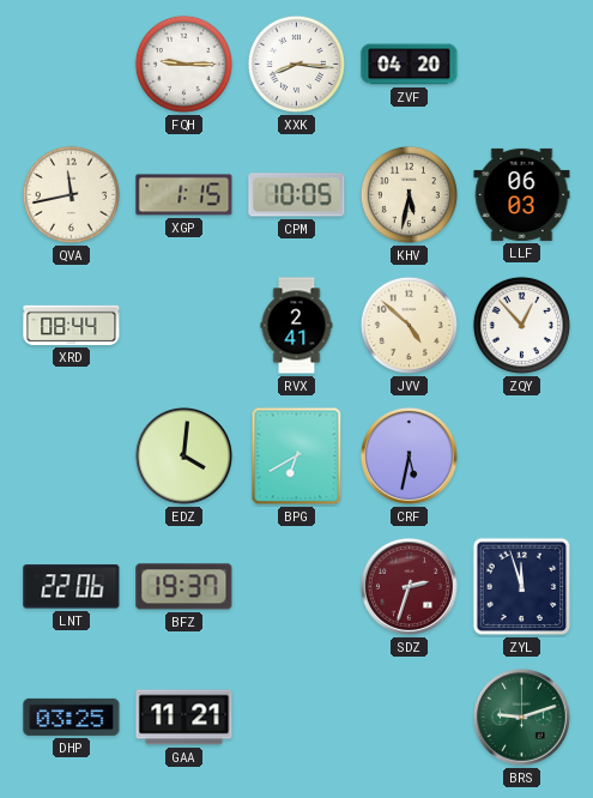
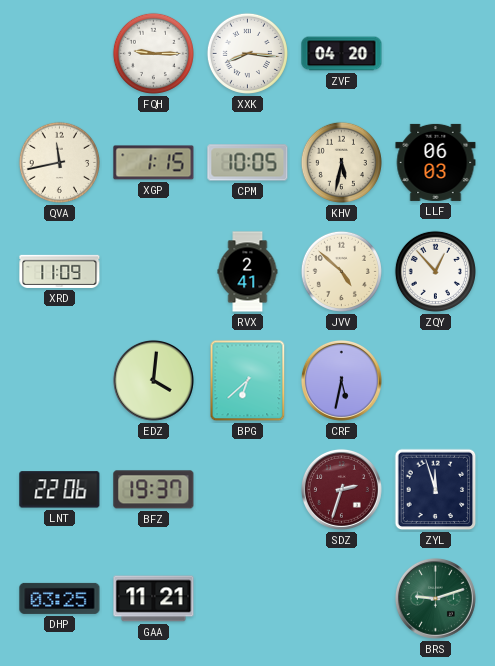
XRD: 08:44 -> 11:09 (60, 271)
BPG: 6:40 -> 6:38 (248, 381)
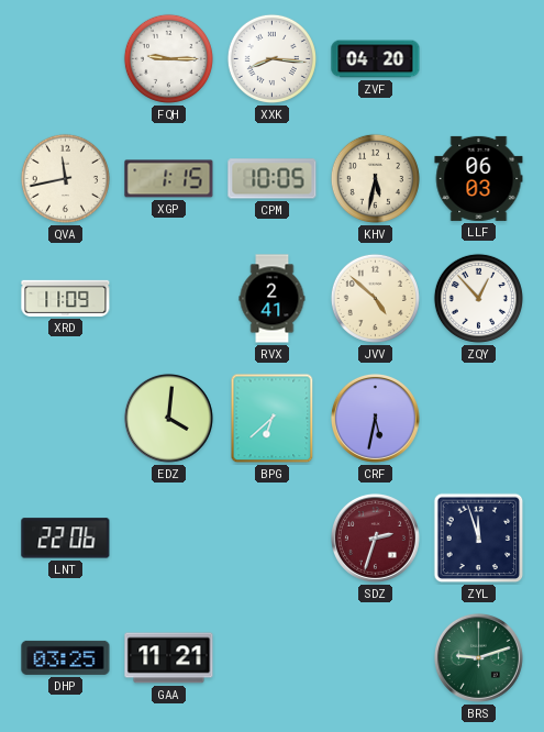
BFZ: 19:37 -> none (154, 490)
